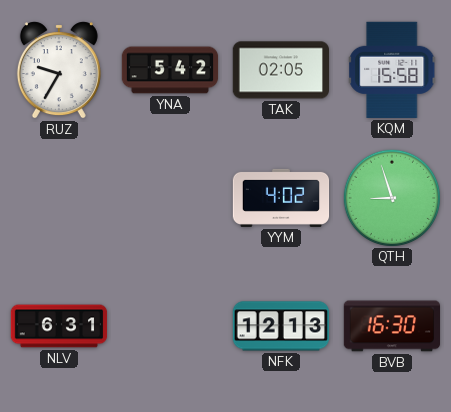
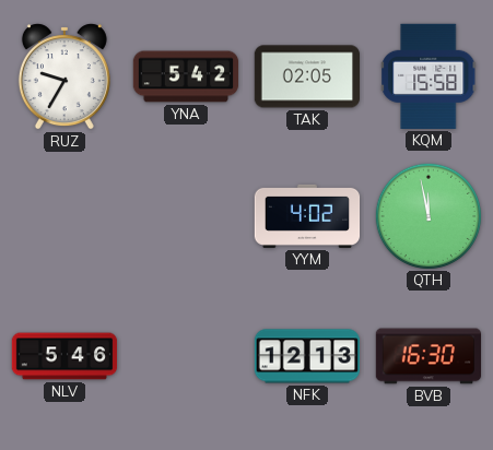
QTH: 8:57 -> 11:58 (427, 215)
NLV: 6:31 -> 5:46 (64, 356)
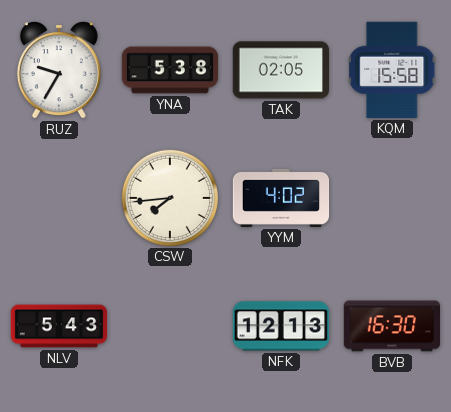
YNA: 5:42 -> 5:38 (170, 70)
CSW: none -> 7:44 (169, 197)
QTH: 11:58 -> none (427, 215)
NLV: 5:46 -> 5:43 (59, 326)
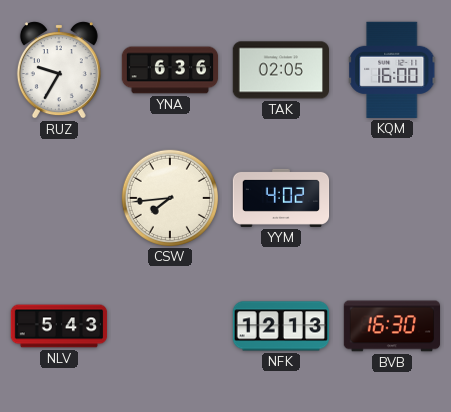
YNA: 5:38 -> 6:36 (170, 70)
KQM: 15:58 -> 16:00 (393, 70)
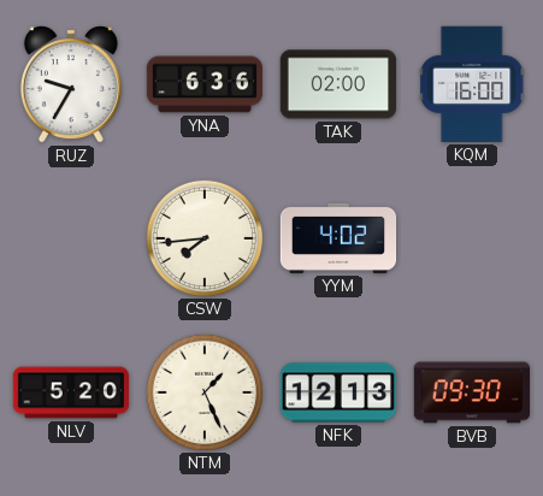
TAK: 02:05 -> 02:00 (337, 84)
NLV: 5:43 -> 5:20 (71, 392)
NTM: none -> 1:26 (203, 391)
BVB: 16:30 -> 09:30 (471, 392)
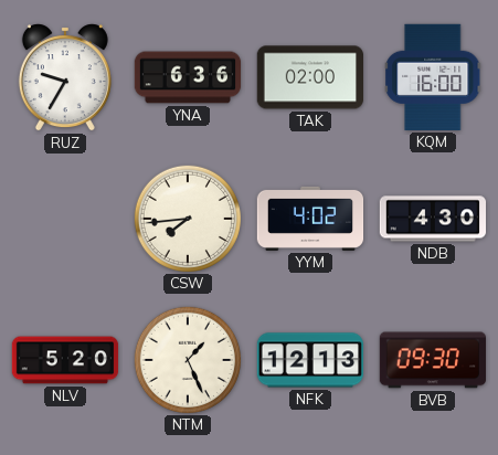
NDB: none -> 4:30 (433, 219)
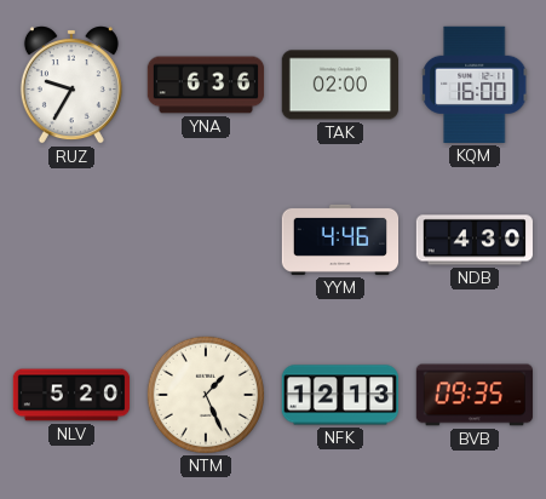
CSW: 7:44 -> none (187, 218)
YYM: 4:02 -> 4:46 (340, 240)
BVB: 09:30 -> 09:35 (473, 395)
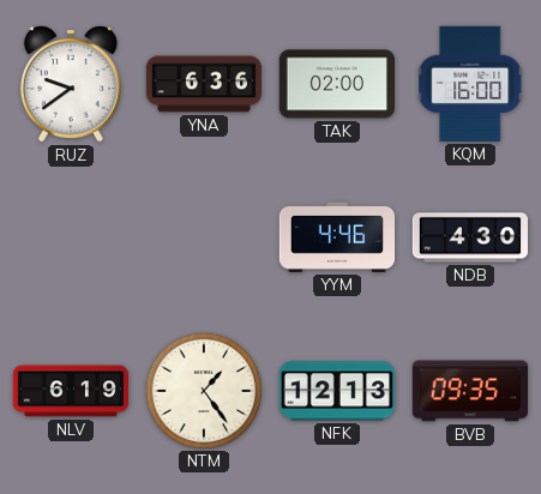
RUZ: 9:35 -> 9:39 (71, 84)
NLV: 5:20 -> 6:19 (71, 391)
NTM: 1:26 -> 1:24 (203, 390)
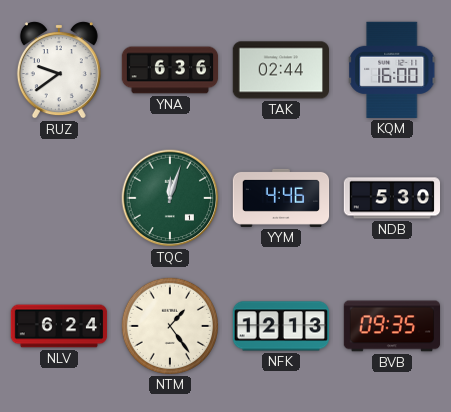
TAK: 02:00 -> 02:44 (280, 70)
TQC: none -> 12:03 (170, 198)
NDB: 4:30 -> 5:30 (392, 198)
NLV: 6:19 -> 6:24 (59, 326)
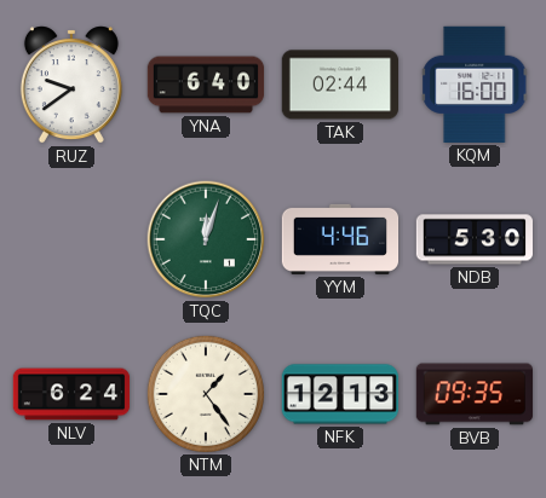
YNA: 6:36 -> 6:40 (206, 85)
